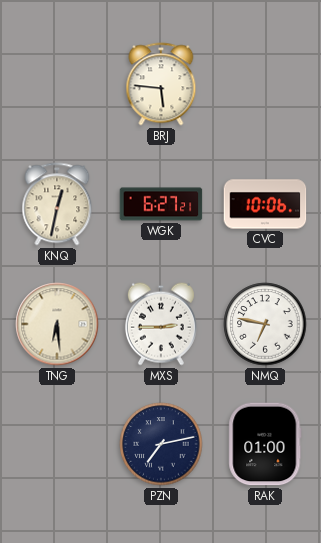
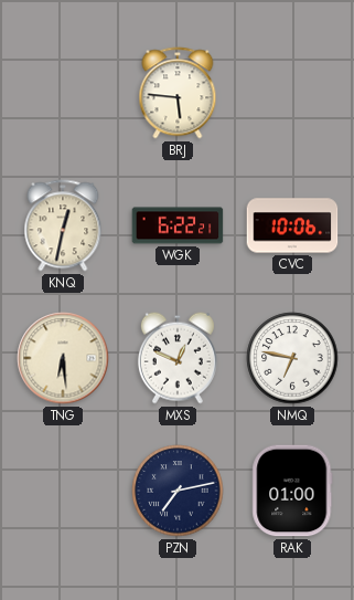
WGK: 6:27 -> 6:22 (178, 225)
MXS: 2:45 -> 12:49 (178, 358)
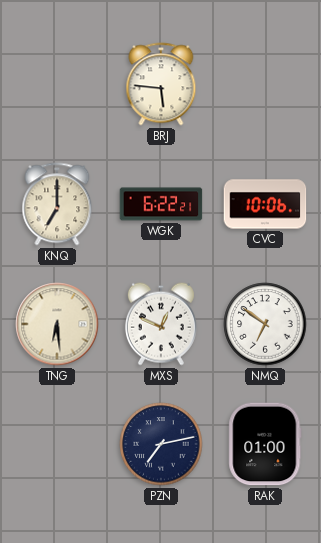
KNQ: 12:32 -> 7:00 (57, 204)
NMQ: 6:47 -> 6:51 (265, 324)
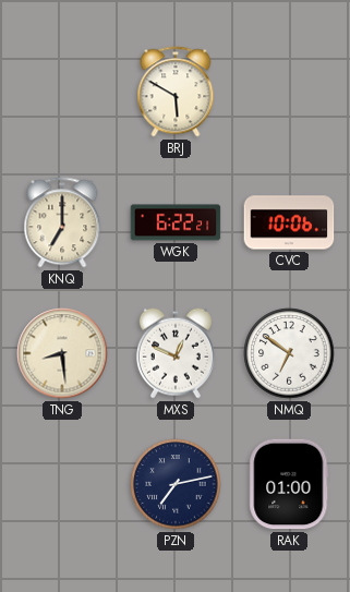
BRJ: 5:46 -> 5:50 (176, 92)
TNG: 6:29 -> 8:29 (62, 353)
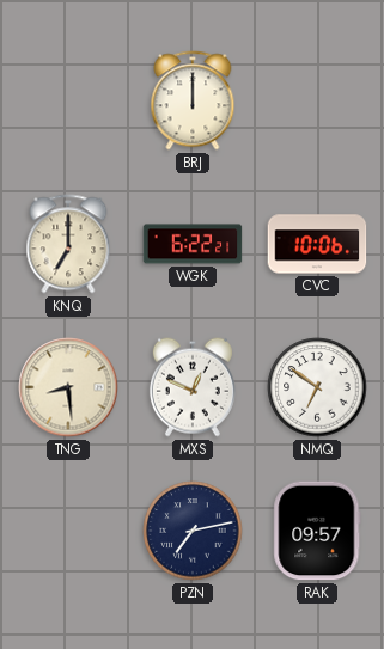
BRJ: 5:50 -> 12:00 (193, 100)
RAK: 01:00 -> 09:57 (317, 531)
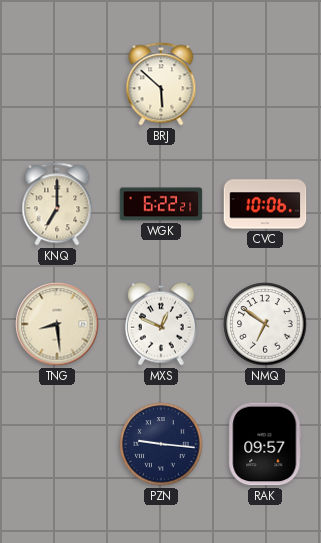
BRJ: 12:00 -> 5:52 (161, 84)
PZN: 7:13 -> 9:16 (161, 444)
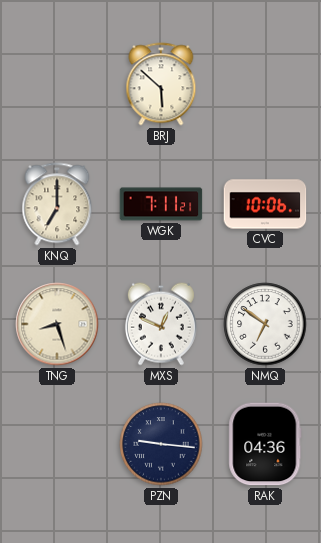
WGK: 6:22 -> 7:11 (161, 204)
TNG: 8:29 -> 8:27 (57, 324)
RAK: 09:57 -> 04:36 (265, 444)
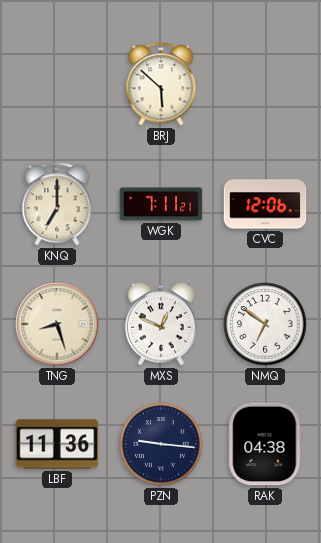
CVC: 10:06 -> 12:06 (265, 204)
LBF: none -> 11:36 (57, 444)
RAK: 04:36 -> 04:38 (265, 444)
